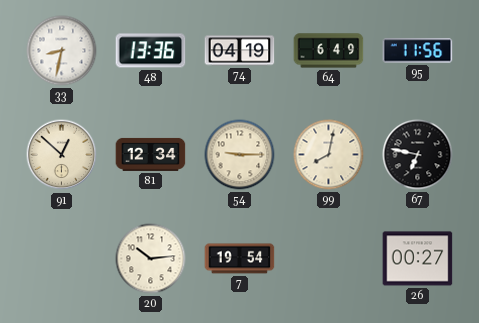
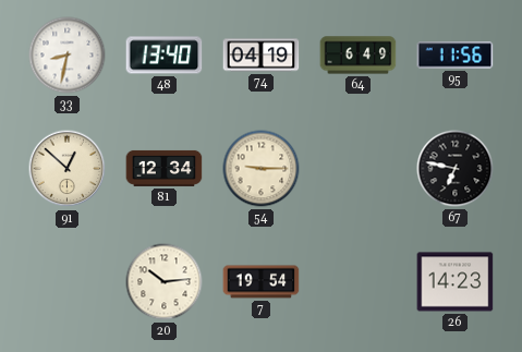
48: 13:36 -> 13:40 (165, 56)
99: 8:02 -> none (329, 155)
26: 00:27 -> 14:23 (456, 282)
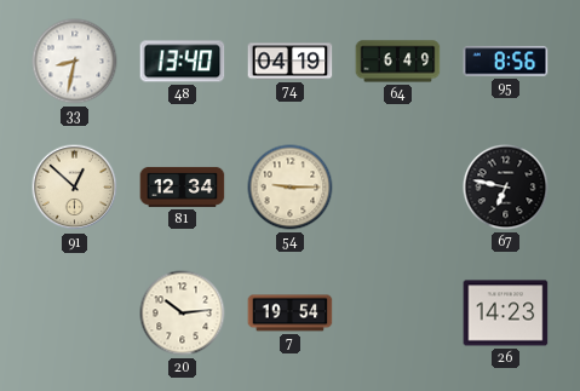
95: 11:56 -> 8:56 (506, 62)
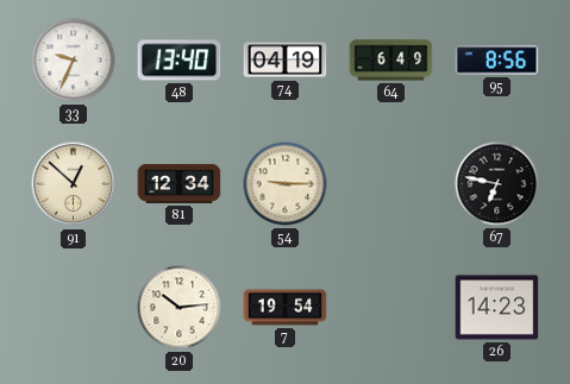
33: 8:32 -> 9:34 (74, 61)
